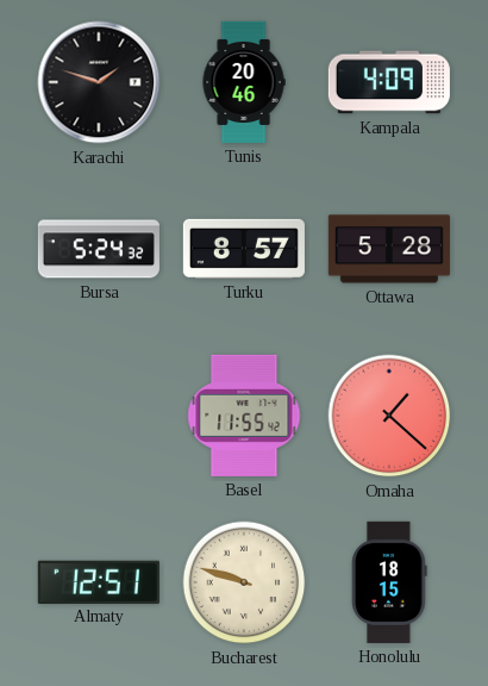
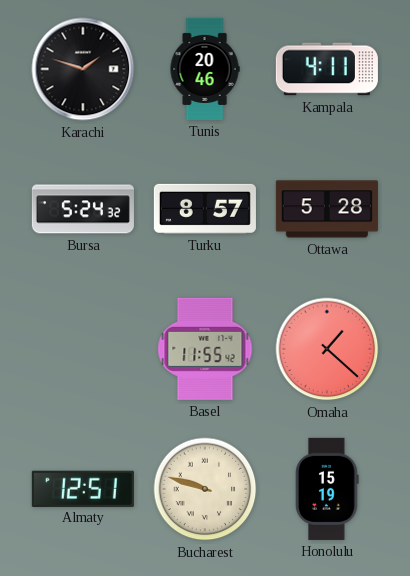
Kampala: 4:09 -> 4:11 (327, 69)
Honolulu: 18:15 -> 15:19 (327, 489)
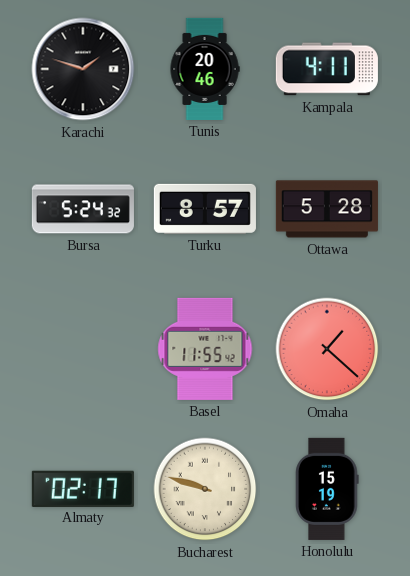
Almaty: 12:51 -> 02:17 (83, 488)
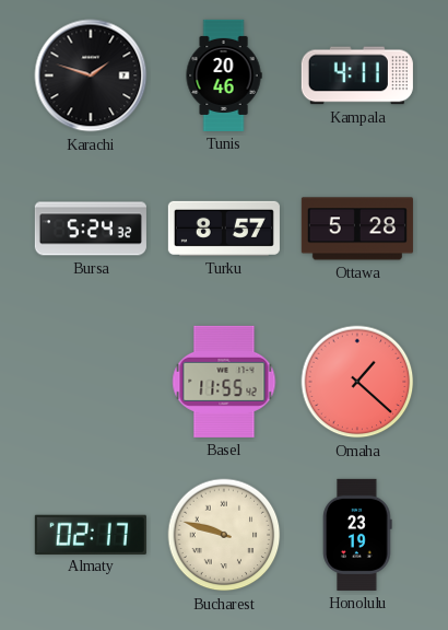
Honolulu: 15:19 -> 23:19 (357, 535)
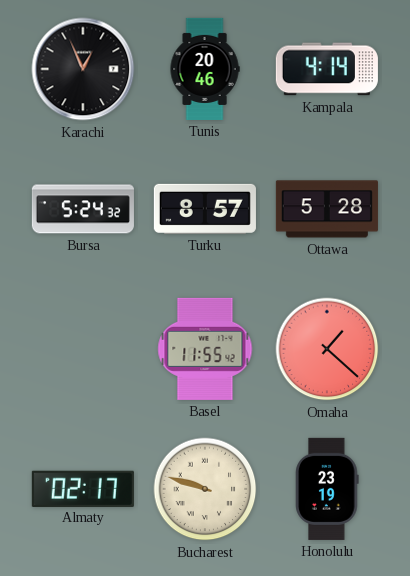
Karachi: 1:48 -> 12:56 (83, 69)
Kampala: 4:11 -> 4:14 (327, 69)
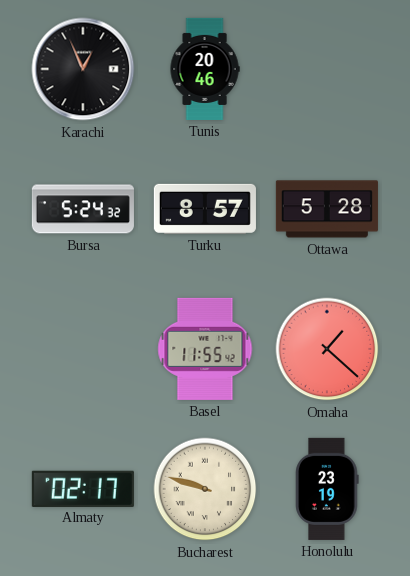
Kampala: 4:14 -> none (327, 69)
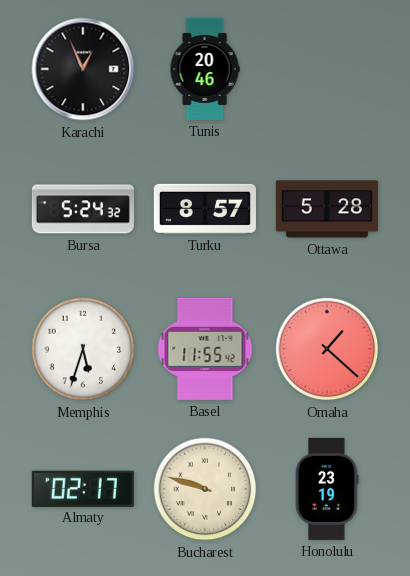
Memphis: none -> 5:33 (83, 349)
